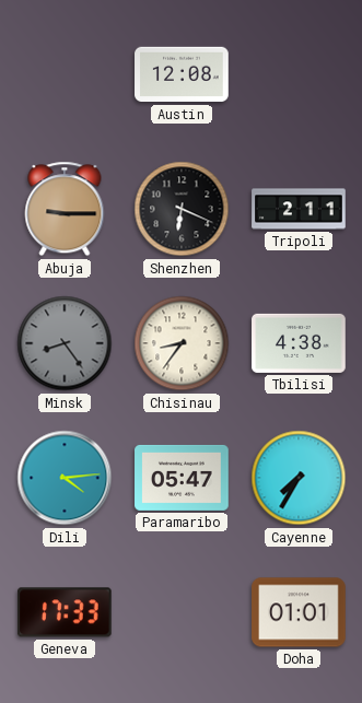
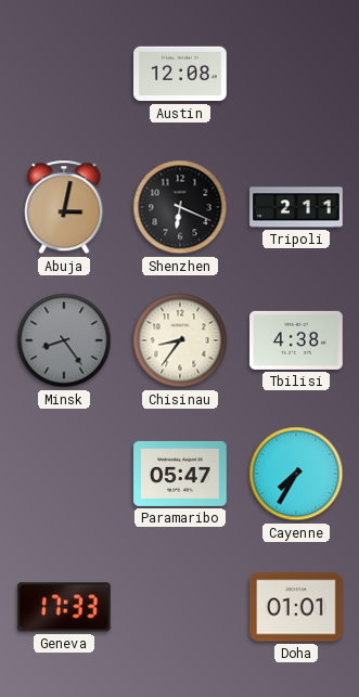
Abuja: 9:15 -> 3:02 (64, 207)
Dili: 4:14 -> none (65, 478)
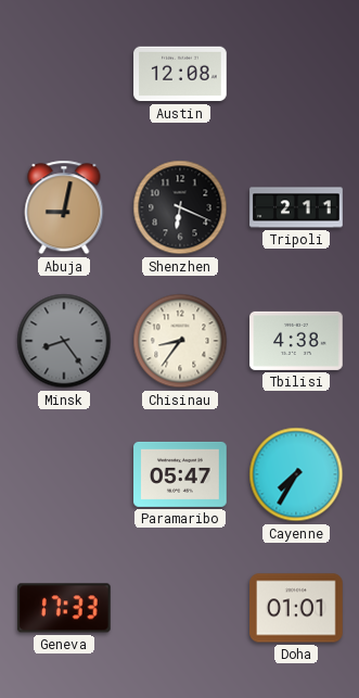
Abuja: 3:02 -> 9:02 (64, 207)
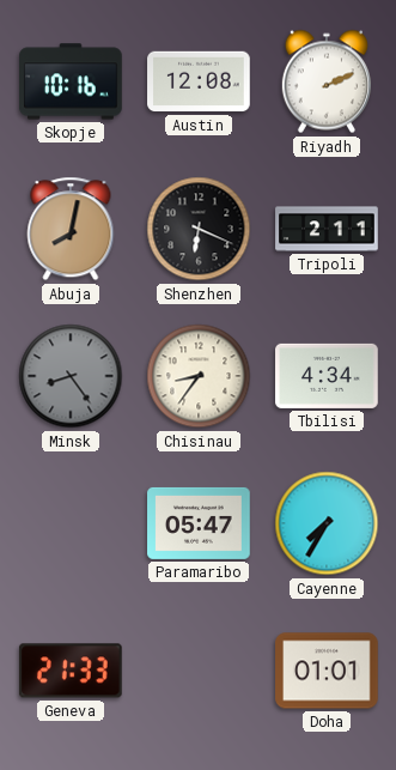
Skopje: none -> 10:16 (71, 81)
Riyadh: none -> 2:11 (327, 81)
Abuja: 9:02 -> 8:02 (71, 229)
Tbilisi: 4:38 -> 4:34 (327, 376)
Geneva: 17:33 -> 21:33 (71, 671)
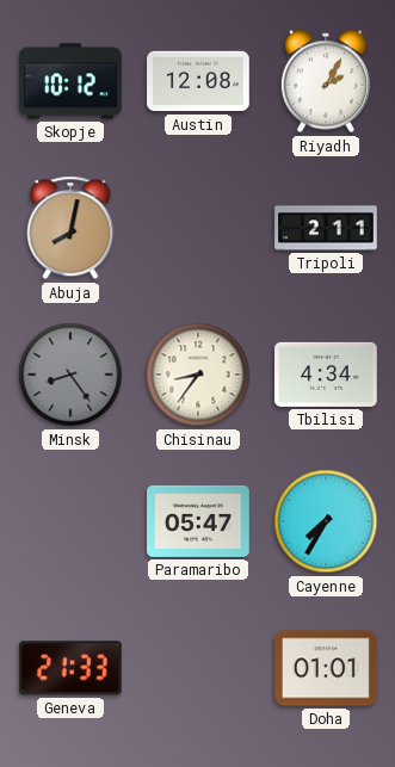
Skopje: 10:16 -> 10:12 (70, 81)
Riyadh: 2:11 -> 2:05 (326, 81)
Shenzhen: 6:19 -> none (199, 229)
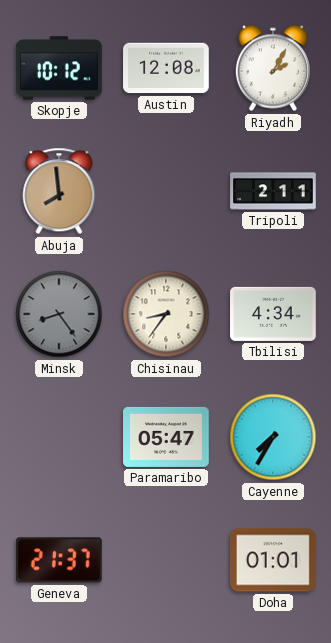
Abuja: 8:02 -> 7:59 (59, 191)
Geneva: 21:33 -> 21:37 (59, 560)
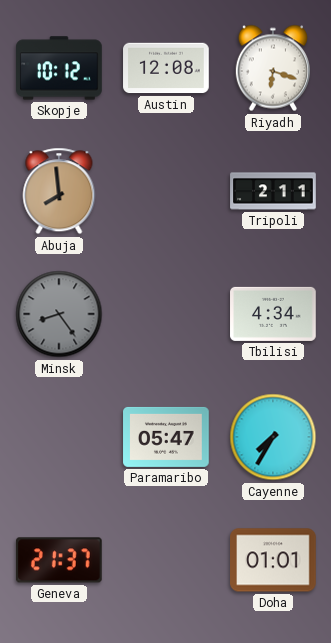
Riyadh: 2:05 -> 6:18 (273, 68)
Chisinau: 8:36 -> none (166, 314)
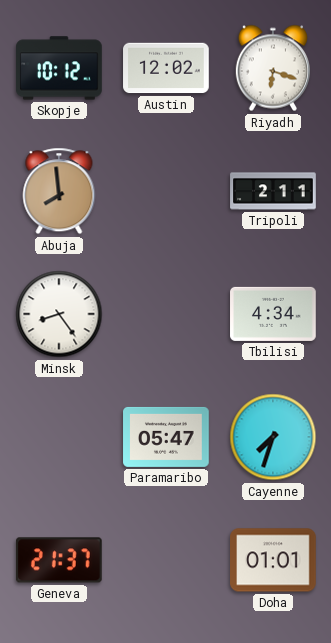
Austin: 12:08 -> 12:02 (166, 68)
Minsk dial: grey -> white (59, 314)
Cayenne: 7:35 -> 7:33 (273, 437)
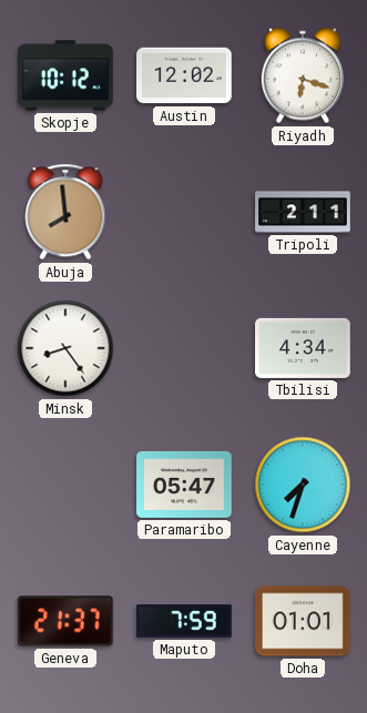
Maputo: none -> 7:59 (184, 621)
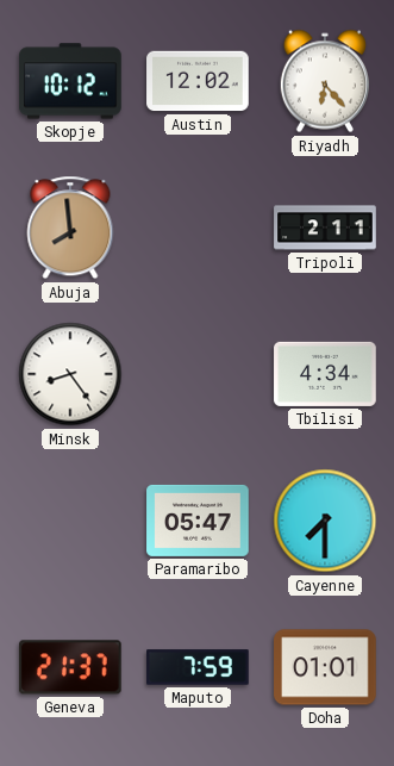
Riyadh: 6:18 -> 6:23 (325, 81)
Cayenne: 7:33 -> 7:30 (325, 521)
